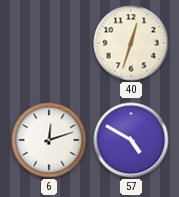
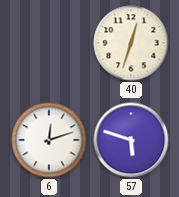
57: 4:50 -> 5:48 (131, 140)
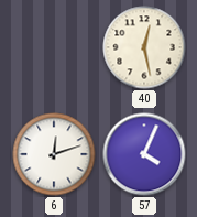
40: 12:33 -> 12:28 (144, 47)
57: 5:48 -> 4:04 (144, 154)
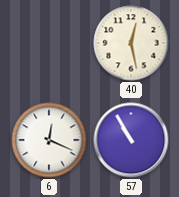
6: 12:12 -> 12:19 (49, 140)
57: 4:04 -> 10:55 (131, 140)
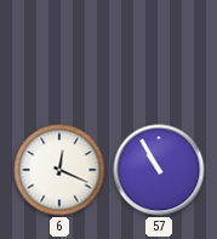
40: 12:28 -> none (131, 43)
